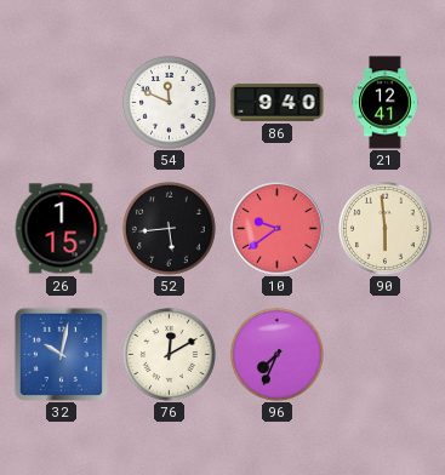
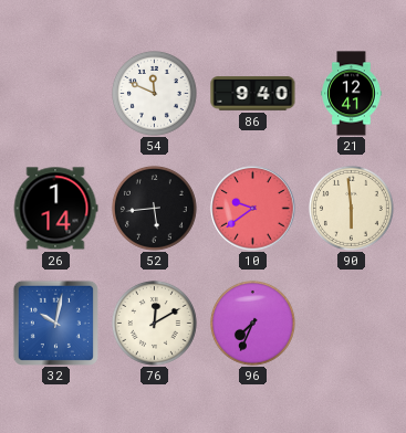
26: 1:15 -> 1:14 (55, 209)
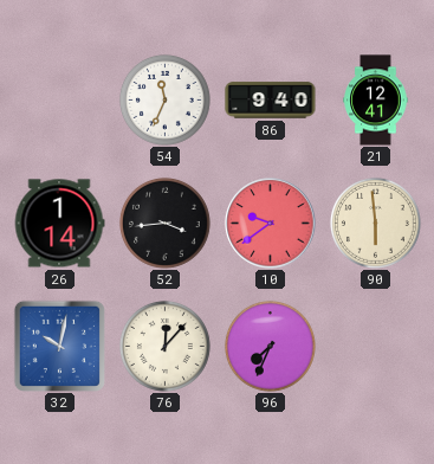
54: 11:49 -> 11:34 (164, 99)
52: 5:44 -> 3:44 (164, 223)
76: 12:10 -> 12:07 (164, 346)
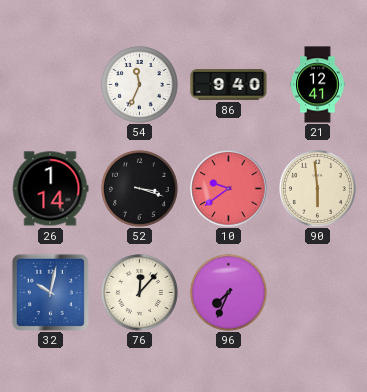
52: 3:44 -> 3:18 (139, 188)
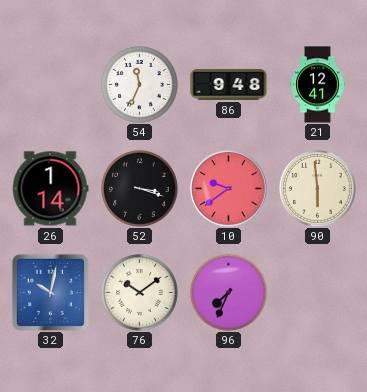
86: 9:40 -> 9:48 (229, 85)
76: 12:07 -> 10:09 (139, 292)
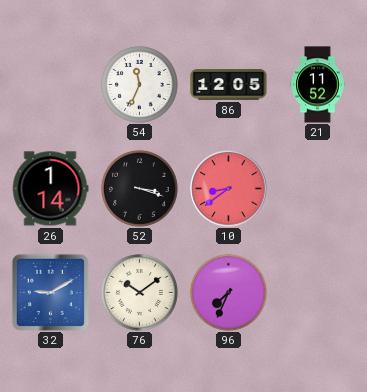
86: 9:48 -> 12:05 (229, 85)
21: 12:41 -> 11:52 (318, 85)
10: 9:39 -> 8:39 (229, 189)
90: 5:59 -> none (317, 188)
32: 10:02 -> 9:10 (50, 292)
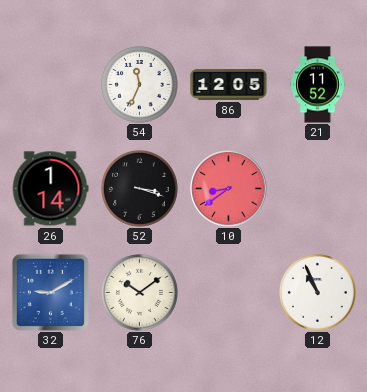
96: 7:34 -> none (228, 292)
12: none -> 10:56 (317, 292)
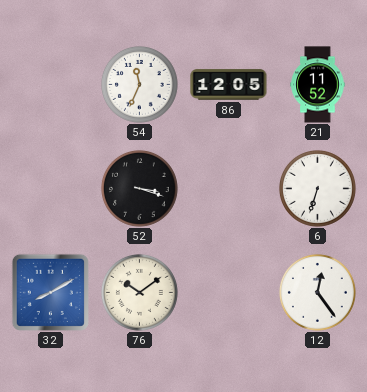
26: 1:14 -> none (50, 189)
10: 8:39 -> none (229, 189)
6: none -> 6:33 (317, 188)
32: 9:10 -> 8:10 (50, 292)
12: 10:56 -> 12:24 (317, 292)
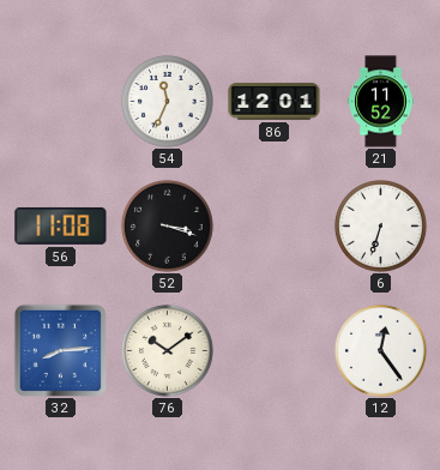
86: 12:05 -> 12:01 (275, 102)
56: none -> 11:08 (61, 225)
32: 8:10 -> 8:14 (60, 350)
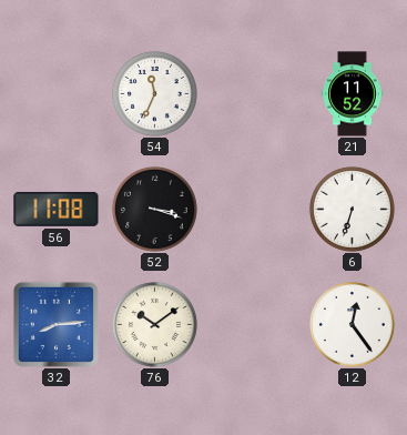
86: 12:01 -> none (275, 102)
